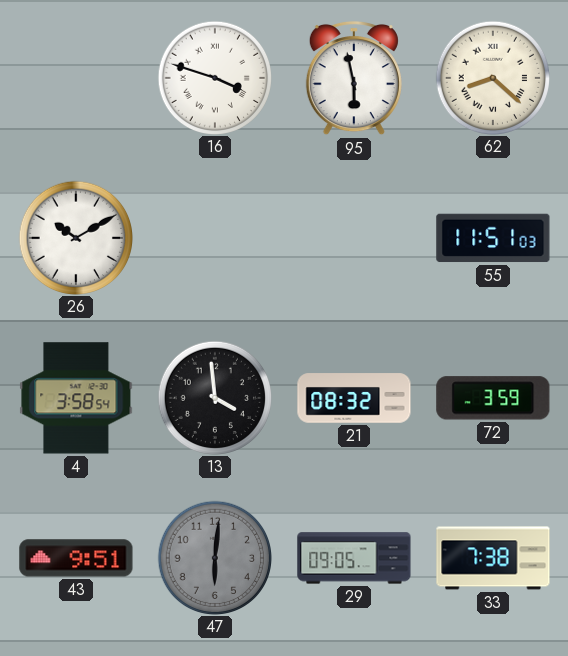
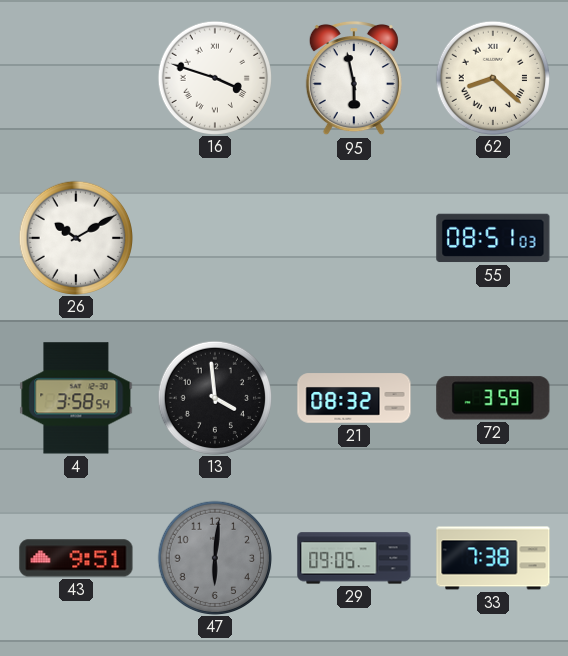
55: 11:51 -> 08:51 (493, 238)
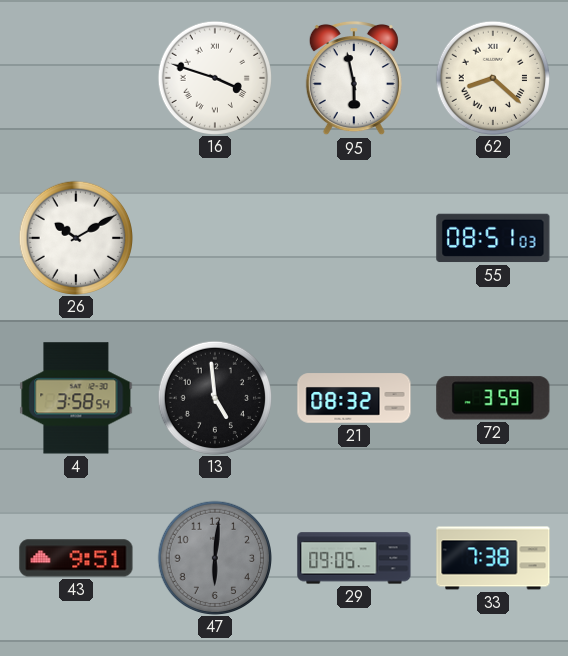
13: 3:59 -> 4:59 (214, 397)
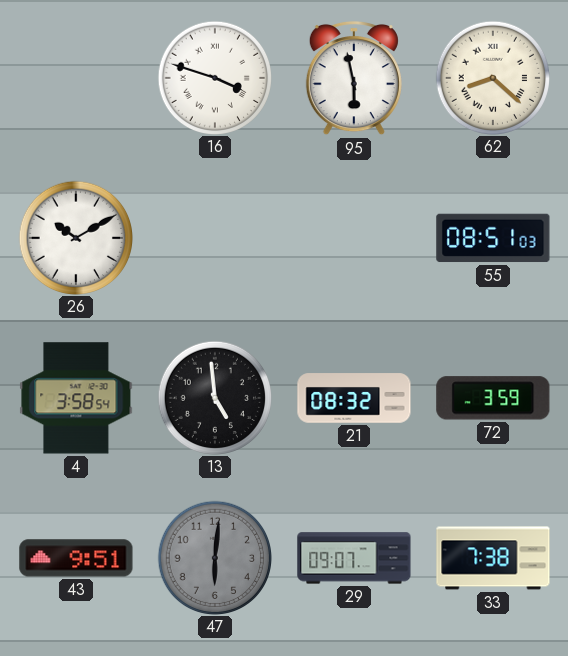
29: 09:05 -> 09:07 (354, 558)
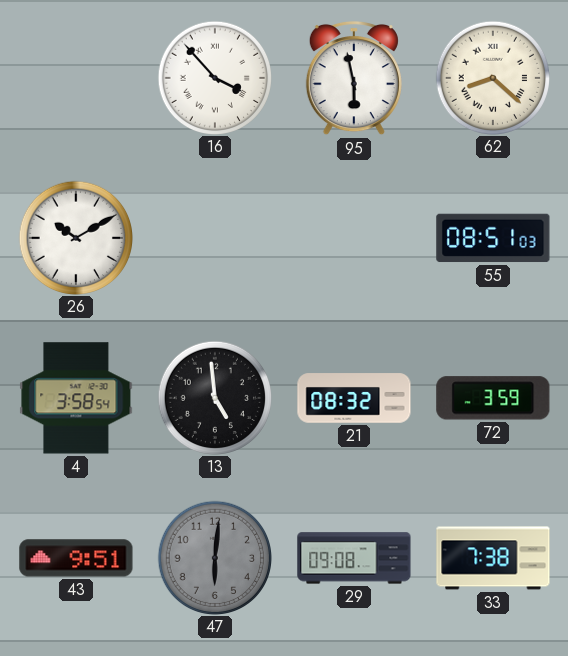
16: 3:48 -> 3:53 (214, 77)
29: 09:07 -> 09:08 (354, 558)
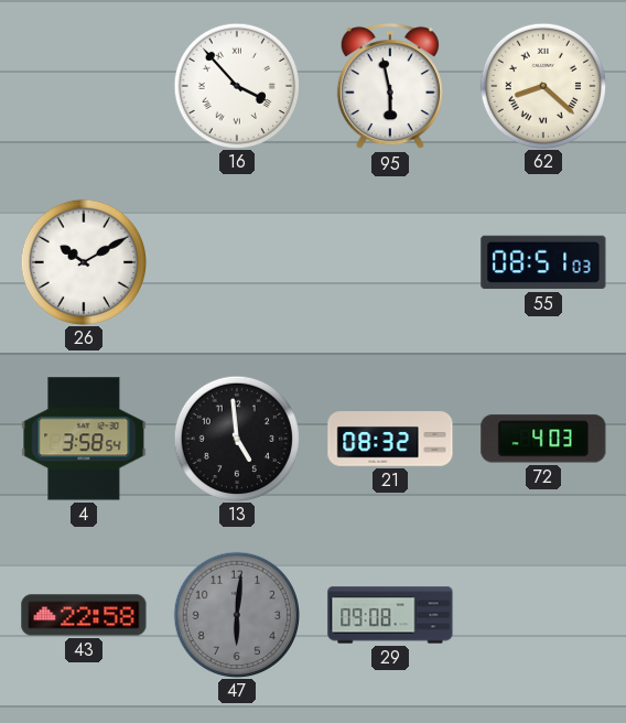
72: 3:59 -> 4:03 (543, 439)
43: 9:51 -> 22:58 (84, 615)
33: 7:38 -> none (493, 558)
